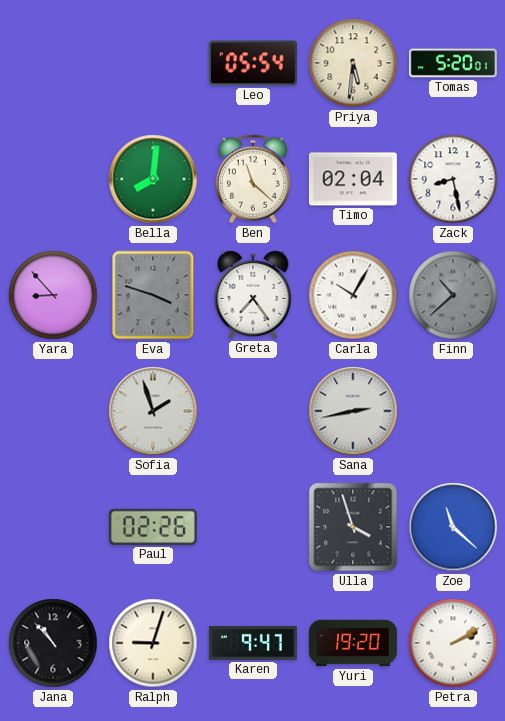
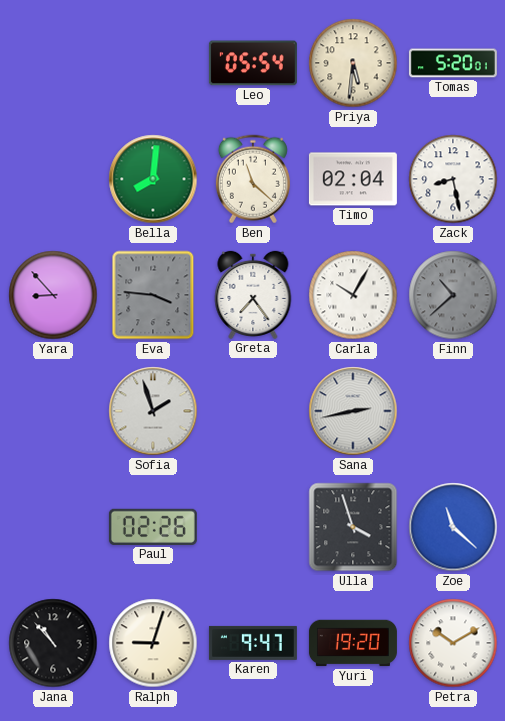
Eva: 3:48 -> 3:46 (153, 295)
Petra: 2:10 -> 10:10 (453, 643)
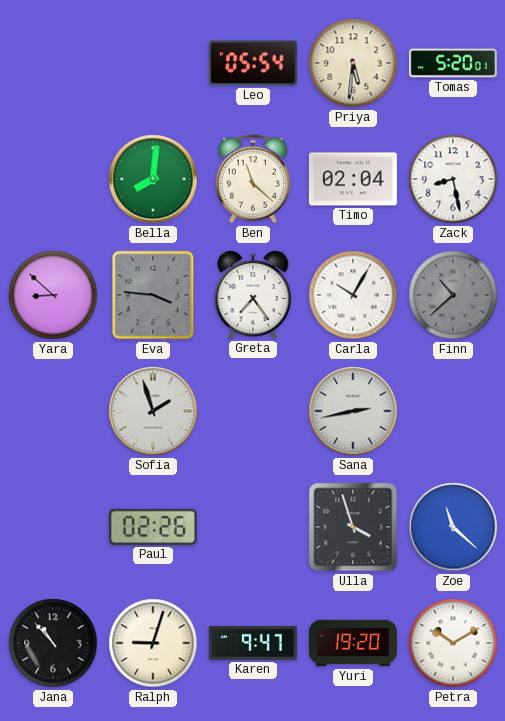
Yara: 8:53 -> 8:52 (53, 295)
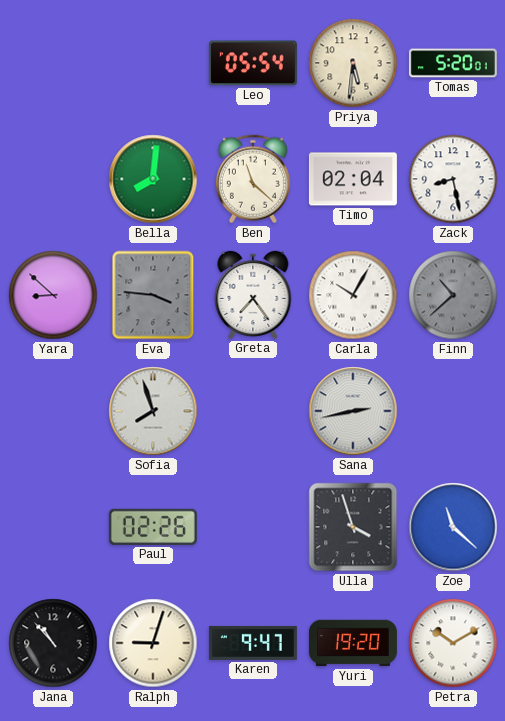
Sofia: 1:57 -> 7:57 (153, 411)
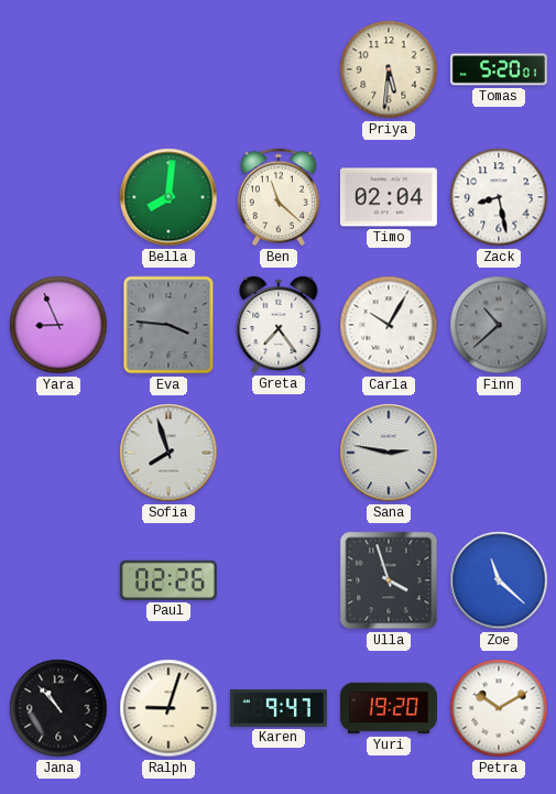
Leo: 05:54 -> none (253, 63)
Yara: 8:52 -> 8:56 (58, 325)
Sana: 2:43 -> 2:47 (389, 453)
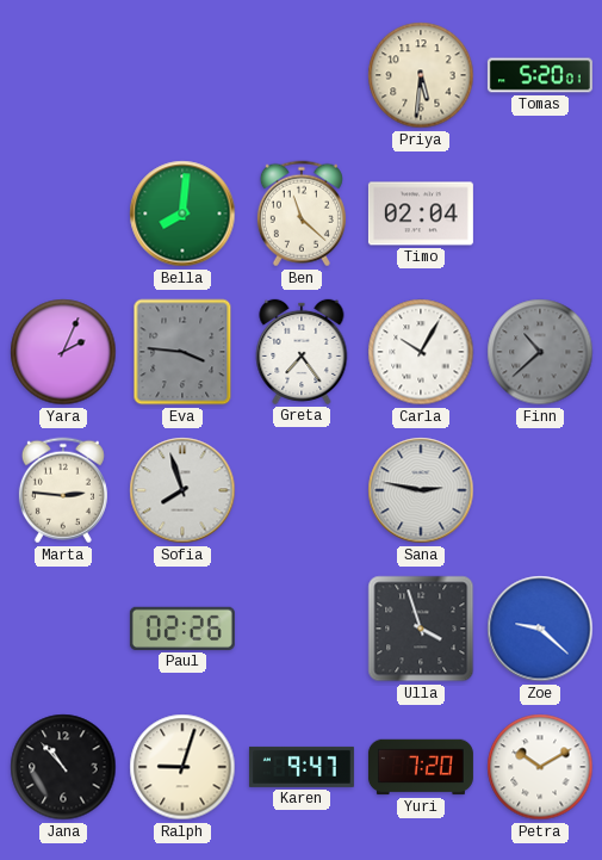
Zack: 8:28 -> none (499, 197)
Yara: 8:56 -> 2:04 (63, 352)
Marta: none -> 2:46 (63, 490)
Zoe: 11:22 -> 9:22 (540, 629)
Yuri: 19:20 -> 7:20 (421, 767)
